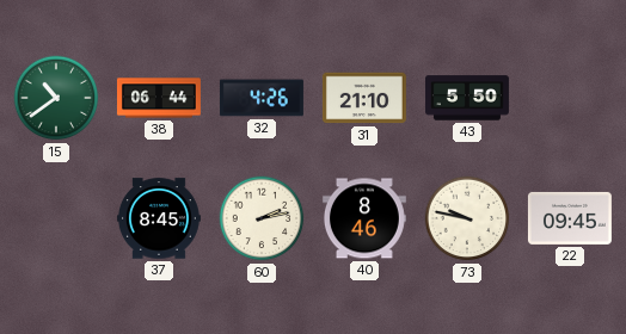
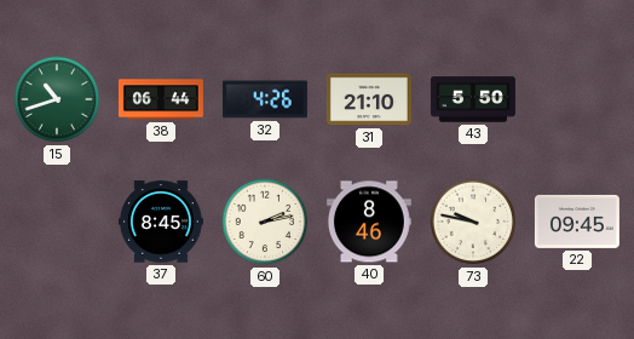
15: 10:39 -> 10:42 (57, 99)
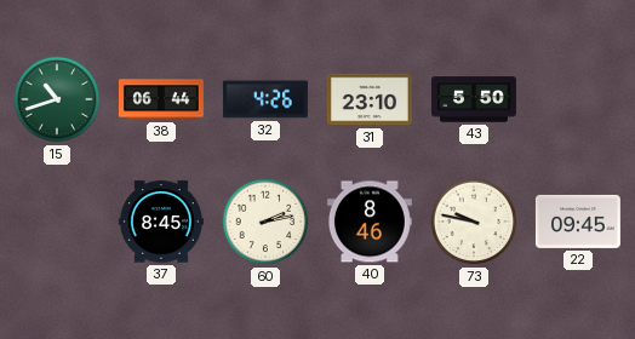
31: 21:10 -> 23:10 (370, 99)
